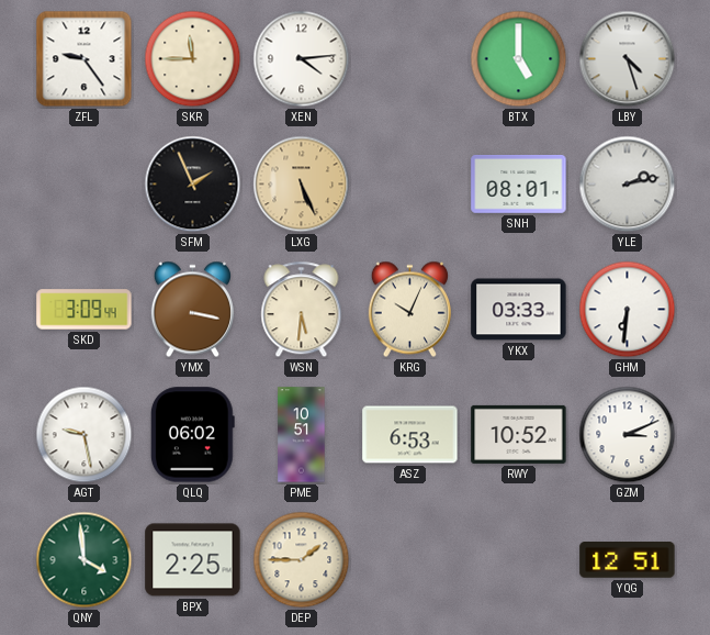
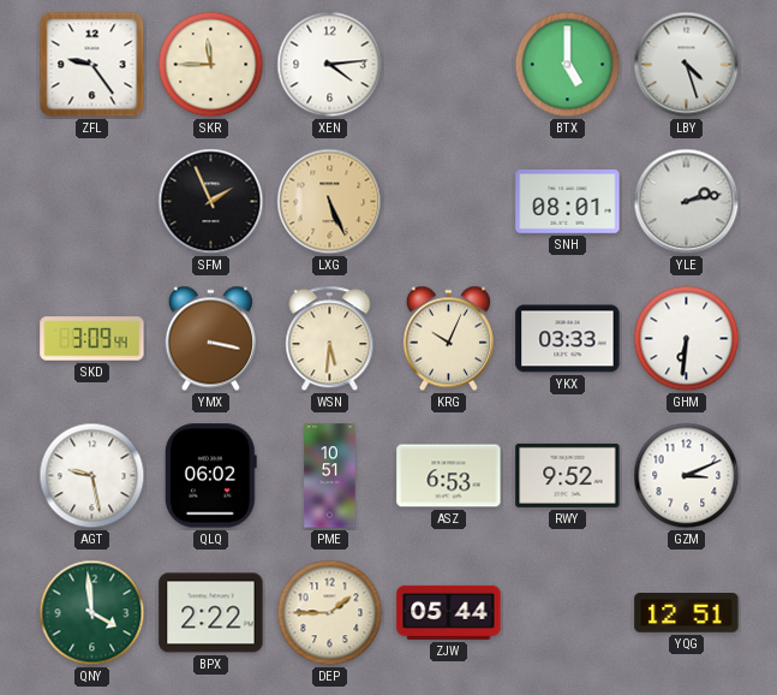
RWY: 10:52 -> 9:52 (568, 475)
BPX: 2:25 -> 2:22 (211, 613)
ZJW: none -> 05:44 (449, 612)
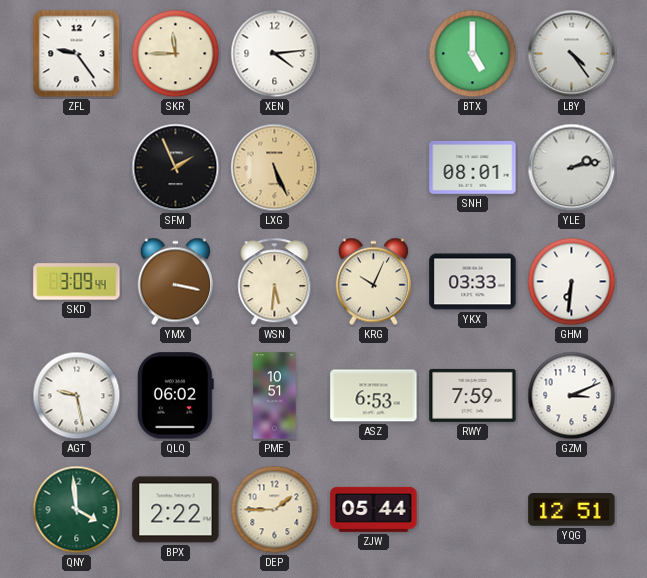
LBY: 4:27 -> 4:24 (572, 54)
RWY: 9:52 -> 7:59 (473, 395)
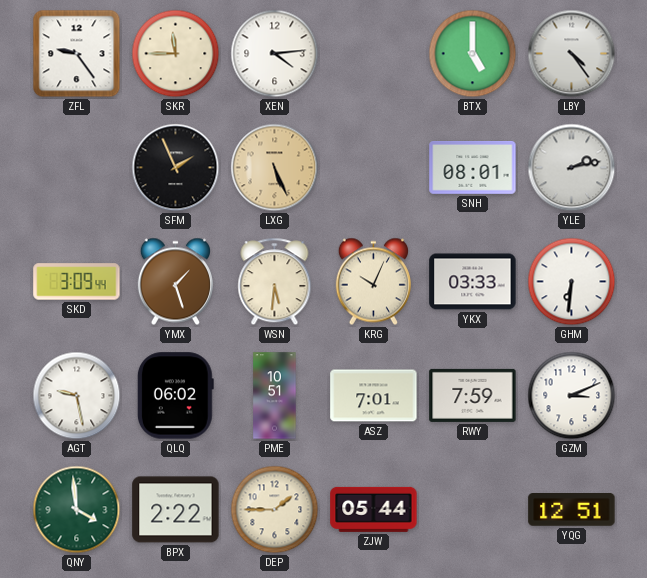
YMX: 3:17 -> 1:27 (175, 282)
ASZ: 6:53 -> 7:01 (374, 396)
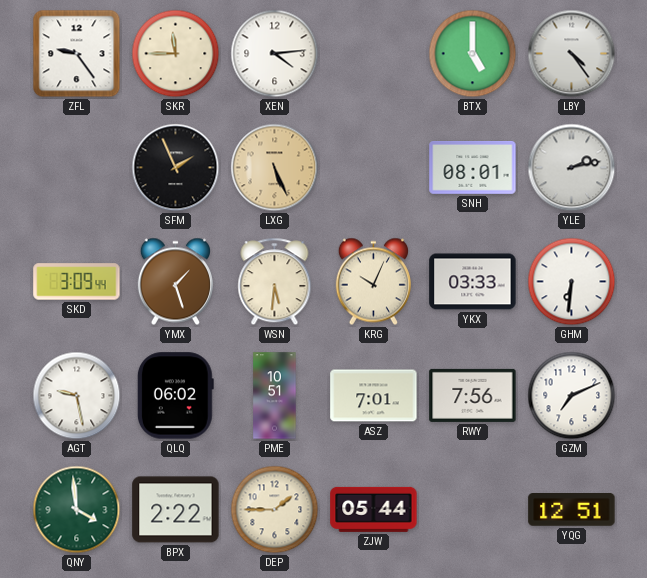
RWY: 7:59 -> 7:56 (473, 395)
GZM: 3:11 -> 7:11 (572, 396)
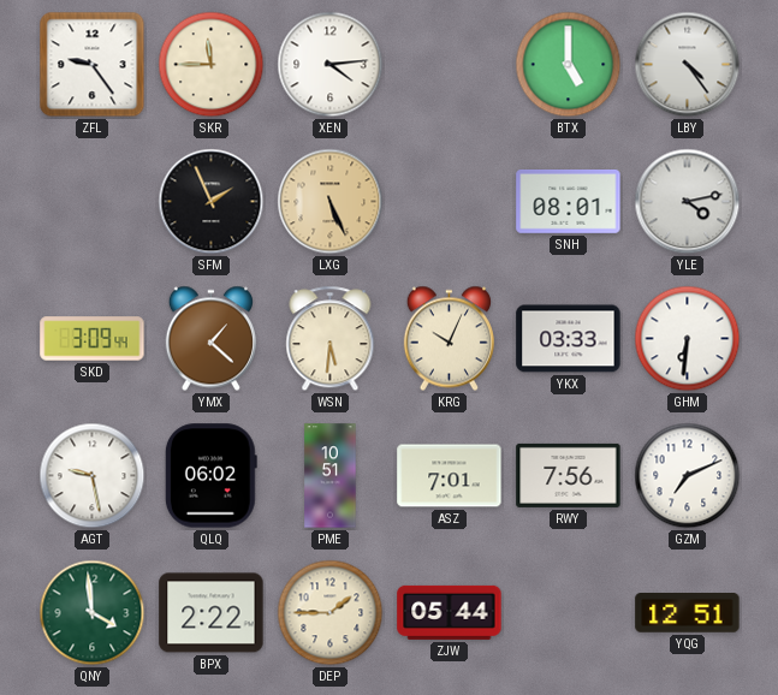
YLE: 2:13 -> 4:13 (688, 202)
YMX: 1:27 -> 1:22 (210, 339)
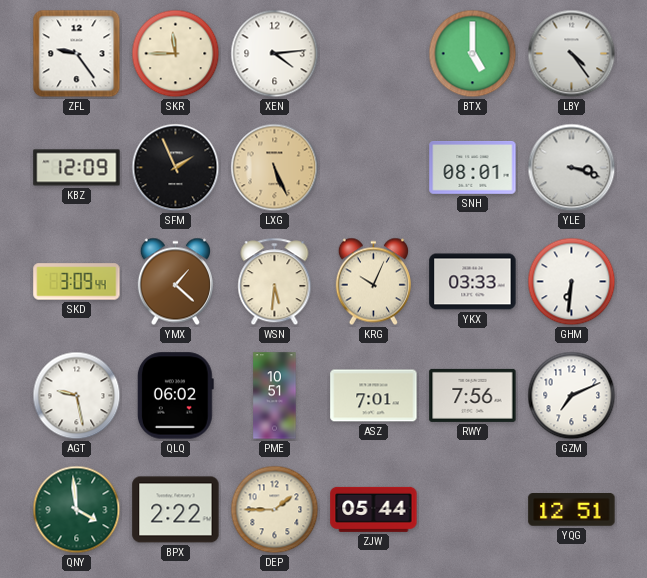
KBZ: none -> 12:09 (77, 168)
YLE: 4:13 -> 3:18 (572, 168)
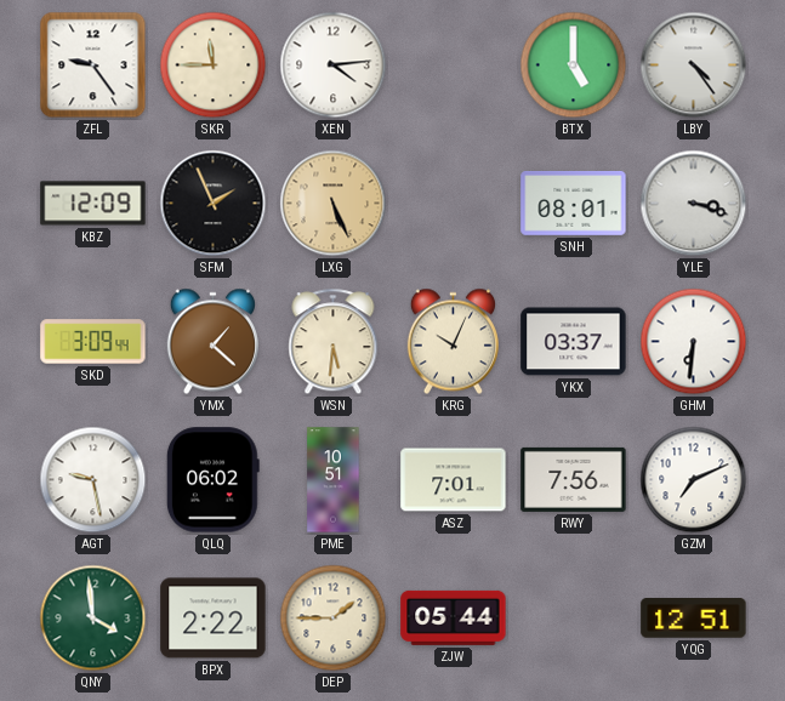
YKX: 03:33 -> 03:37 (574, 342)
